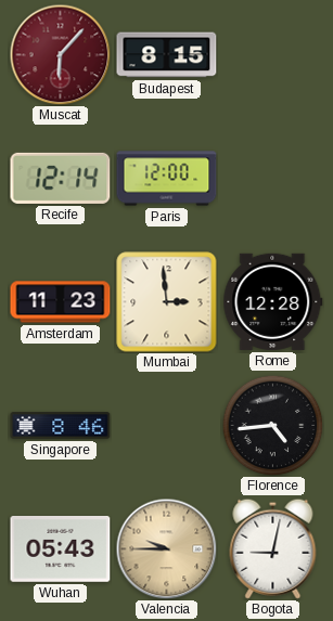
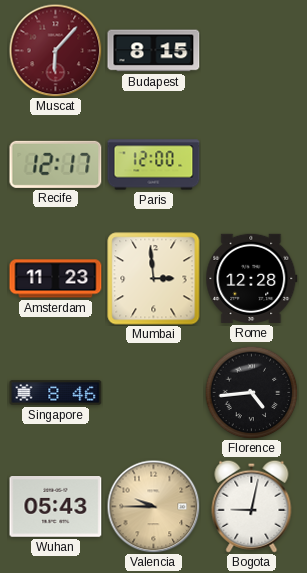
Recife: 12:14 -> 12:17 (56, 164)
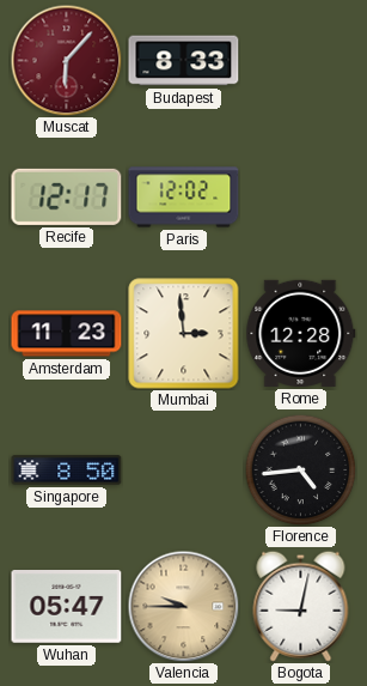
Budapest: 8:15 -> 8:33 (184, 61)
Paris: 12:00 -> 12:02 (184, 198)
Singapore: 8:46 -> 8:50 (67, 471)
Wuhan: 05:43 -> 05:47 (67, 607)
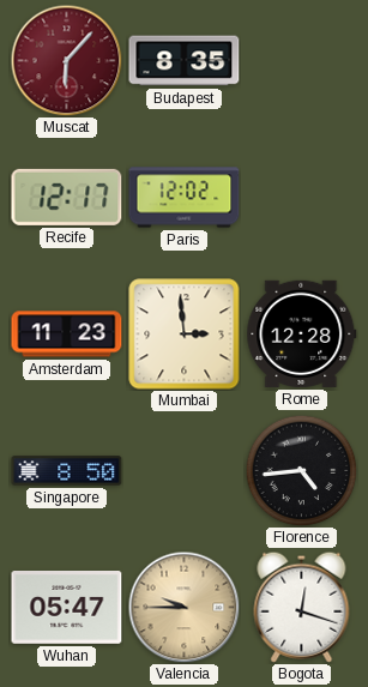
Budapest: 8:33 -> 8:35 (185, 61)
Bogota: 9:02 -> 12:18 (302, 607)
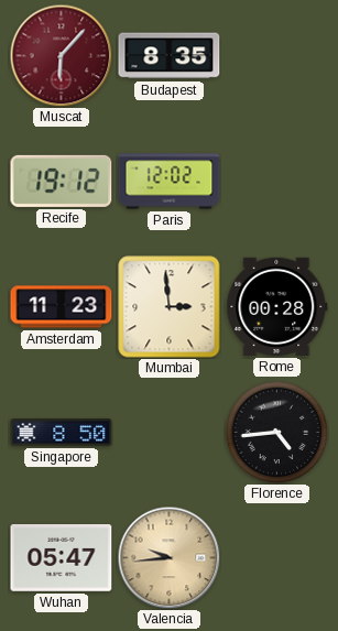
Recife: 12:17 -> 19:12 (62, 181)
Rome: 12:28 -> 00:28 (277, 306)
Valencia: 9:45 -> 9:44 (168, 557)
Bogota: 12:18 -> none (302, 607)
